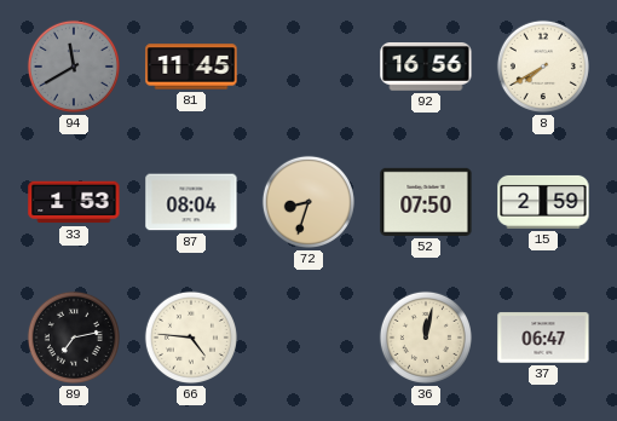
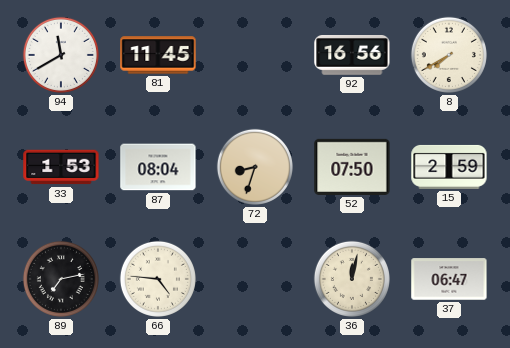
94 dial: grey -> white (61, 55)
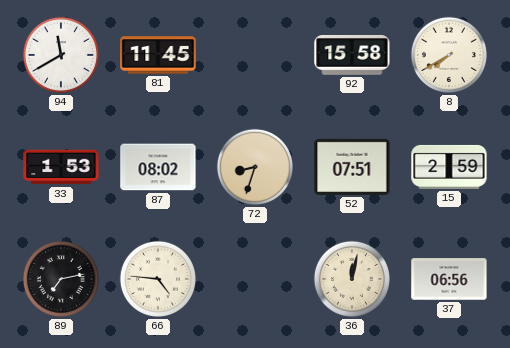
92: 16:56 -> 15:58 (352, 56)
87: 08:04 -> 08:02 (158, 167)
52: 07:50 -> 07:51 (352, 167)
37: 06:47 -> 06:56 (449, 279)
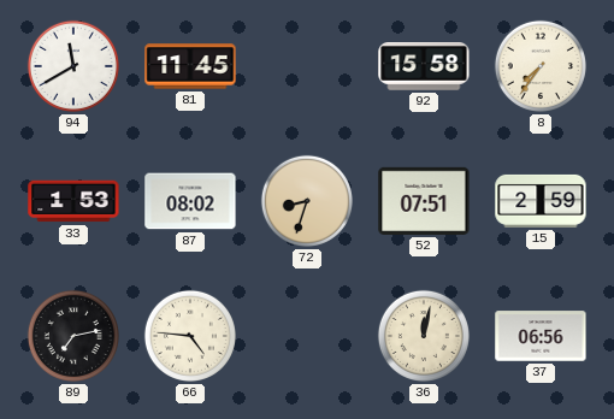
8: 7:40 -> 7:36 (541, 66)
